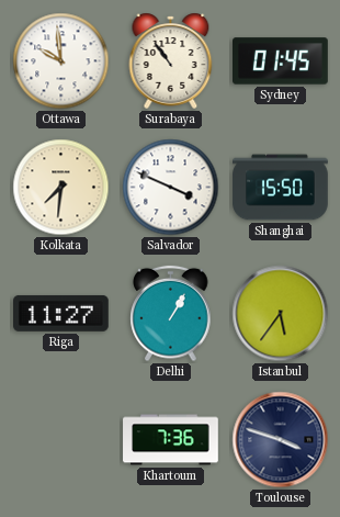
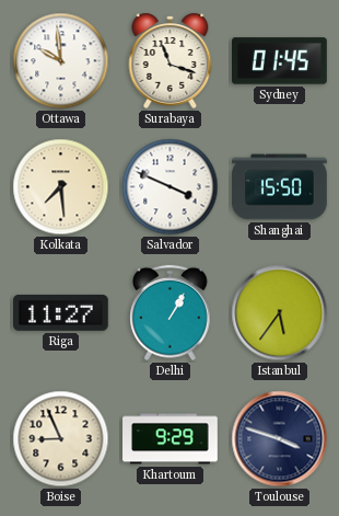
Surabaya: 10:54 -> 11:18 (171, 60)
Kolkata: 7:31 -> 7:29 (61, 187)
Boise: none -> 8:56 (61, 439)
Khartoum: 7:36 -> 9:29 (171, 439)
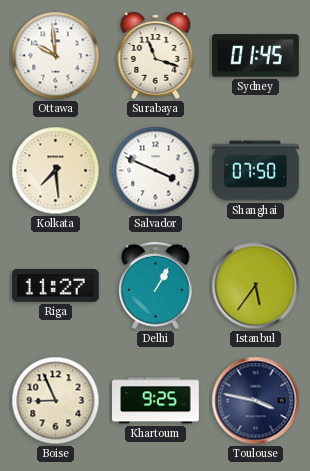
Shanghai: 15:50 -> 07:50 (256, 171)
Khartoum: 9:29 -> 9:25 (156, 401)
Toulouse: 3:48 -> 3:47 (256, 401)
